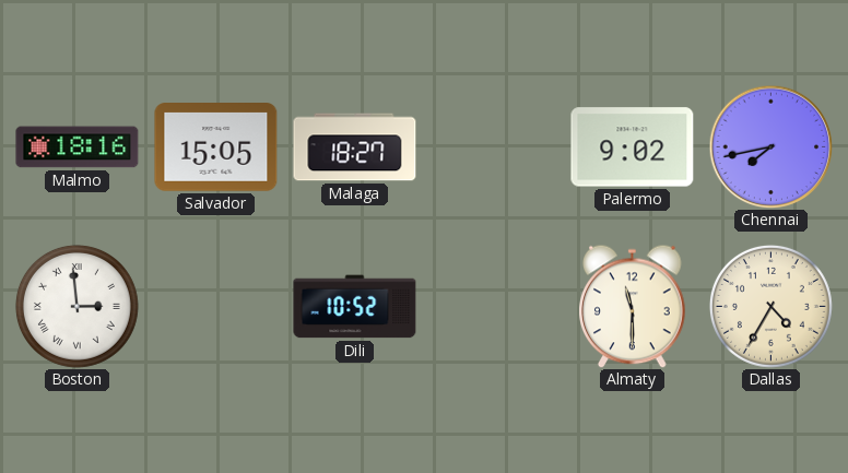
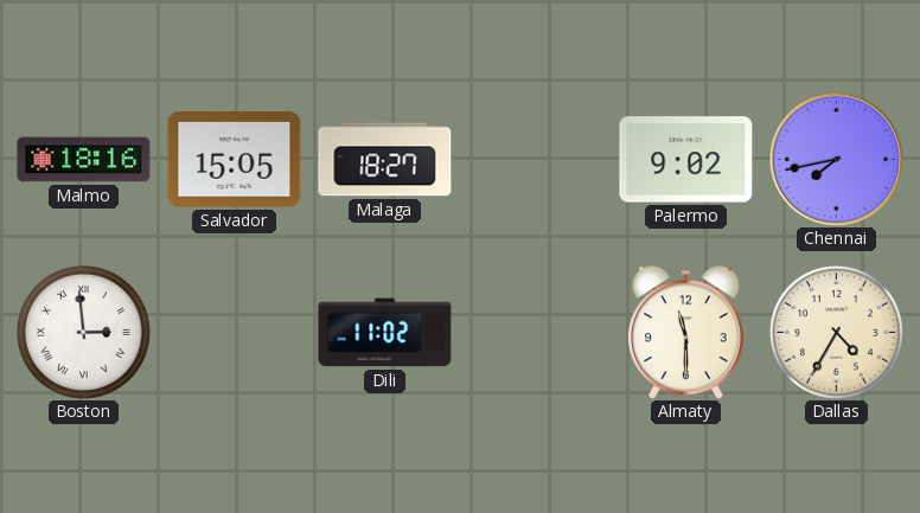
Dili: 10:52 -> 11:02 (385, 333)
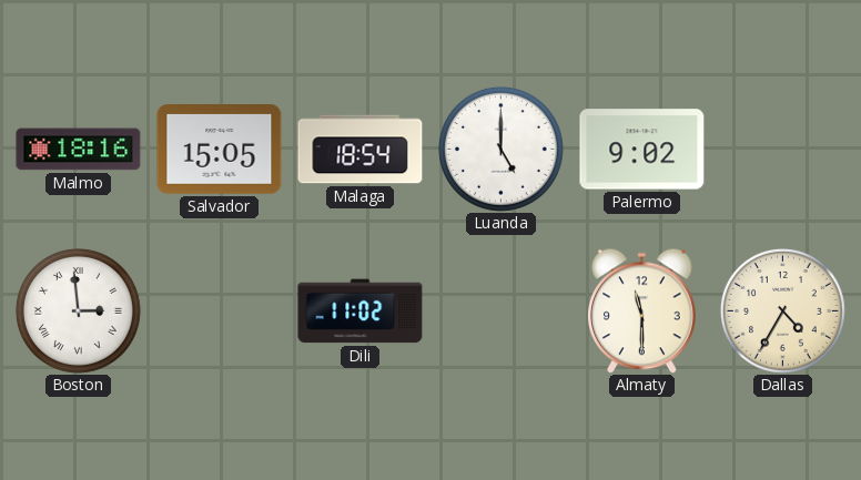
Malaga: 18:27 -> 18:54 (361, 150)
Luanda: none -> 5:00 (500, 149)
Chennai: 7:43 -> none (836, 159)
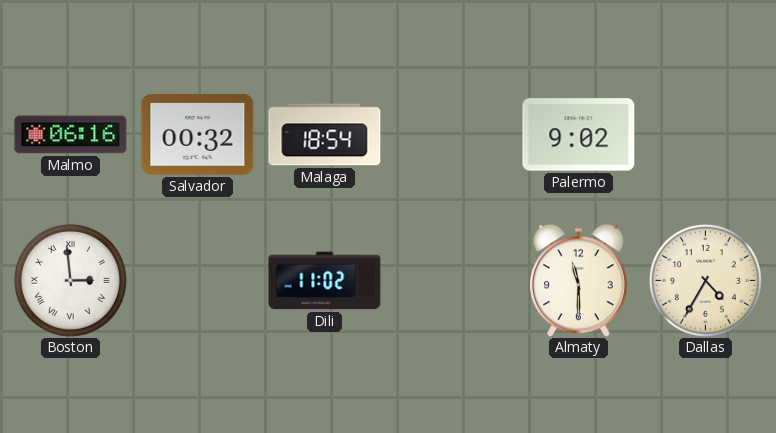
Malmo: 18:16 -> 06:16 (71, 135)
Salvador: 15:05 -> 00:32 (198, 135)
Luanda: 5:00 -> none (500, 149)
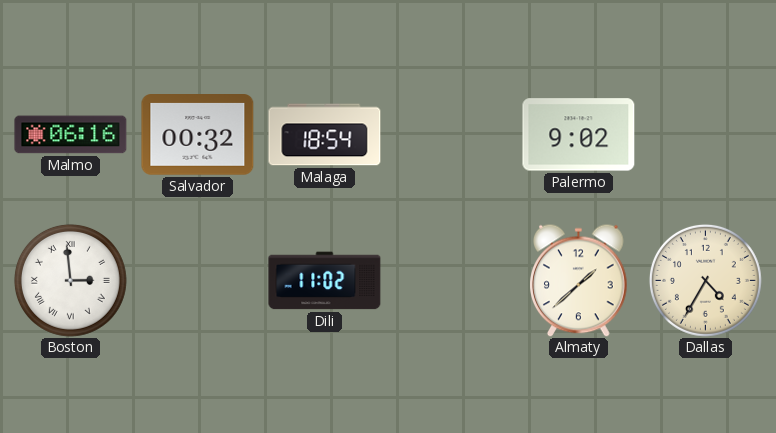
Almaty: 11:30 -> 1:38 (579, 280)
